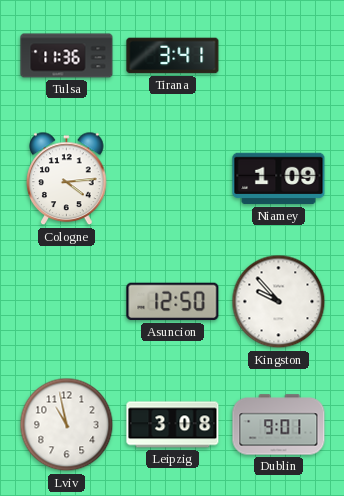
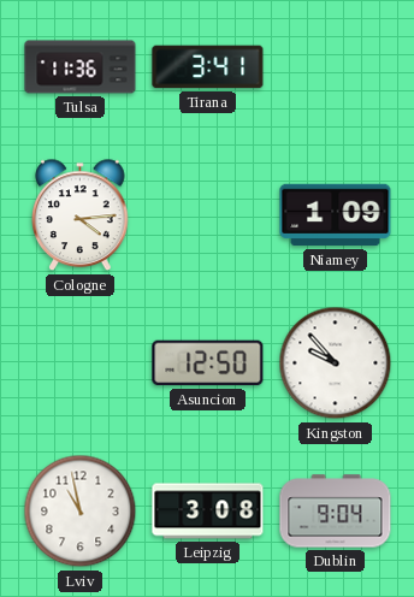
Dublin: 9:01 -> 9:04 (336, 512)
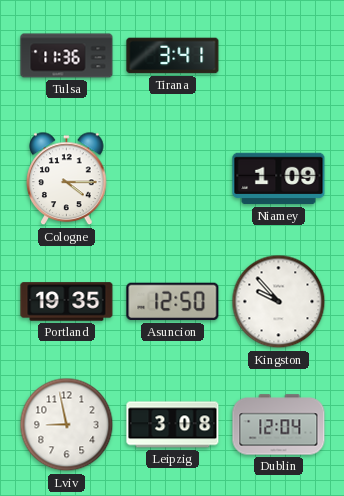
Cologne: 4:14 -> 4:15 (67, 179)
Portland: none -> 19:35 (67, 302)
Lviv: 10:58 -> 8:58 (67, 425)
Dublin: 9:04 -> 12:04 (279, 425)
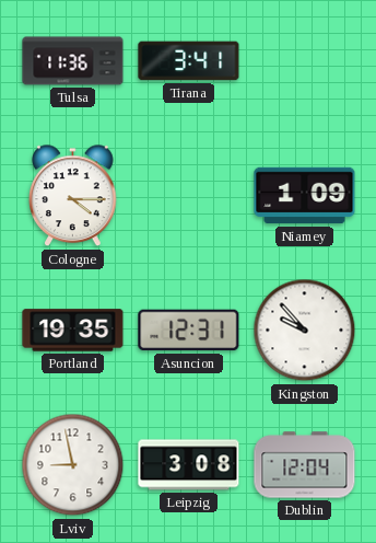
Asuncion: 12:50 -> 12:31 (189, 331)
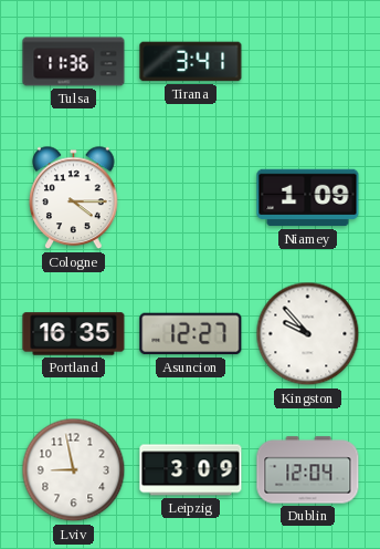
Portland: 19:35 -> 16:35 (74, 334)
Asuncion: 12:31 -> 12:27 (191, 334)
Leipzig: 3:08 -> 3:09 (191, 470)
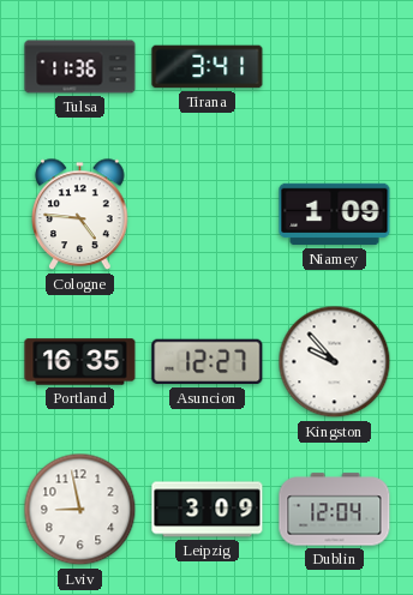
Cologne: 4:15 -> 4:46 (80, 215)
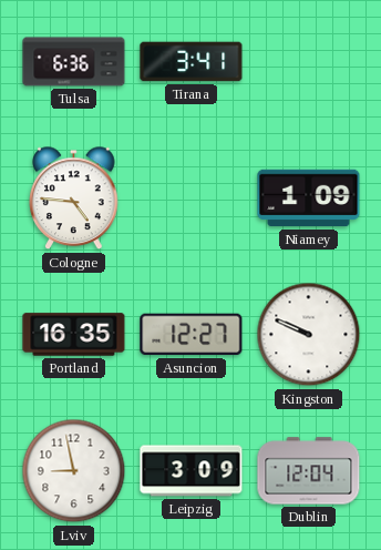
Tulsa: 11:36 -> 6:36 (74, 62)
Kingston: 9:53 -> 9:49 (309, 335)
